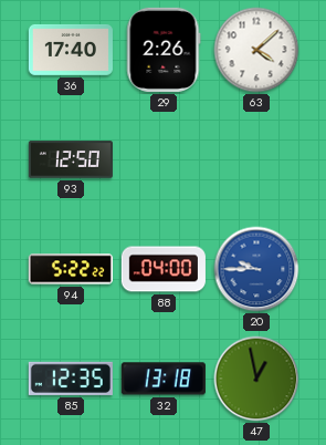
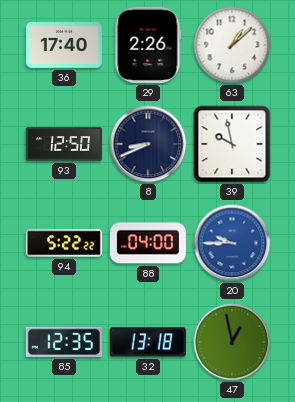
63: 4:08 -> 1:08 (232, 45)
8: none -> 8:41 (148, 144)
39: none -> 9:58 (232, 144)
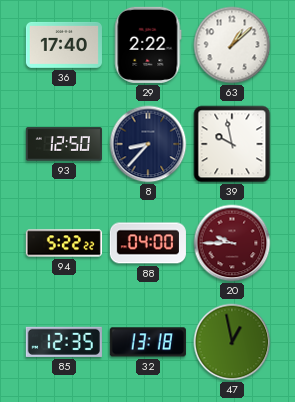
29: 2:26 -> 2:22 (148, 45)
8: 8:41 -> 8:37 (148, 144)
20 dial: blue -> burgundy (232, 243)
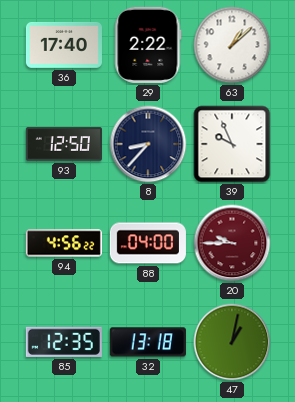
39: 9:58 -> 9:56 (232, 144)
94: 5:22 -> 4:56 (64, 243)
47: 12:58 -> 1:02 (232, 342)
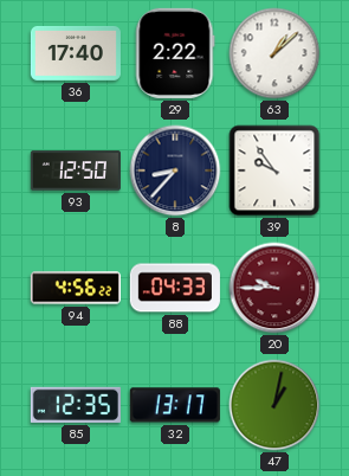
39: 9:56 -> 9:54 (274, 171)
88: 04:00 -> 04:33 (175, 288)
32: 13:18 -> 13:17 (175, 405)
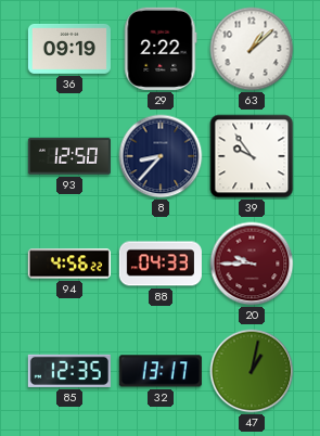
36: 17:40 -> 09:19 (69, 49)
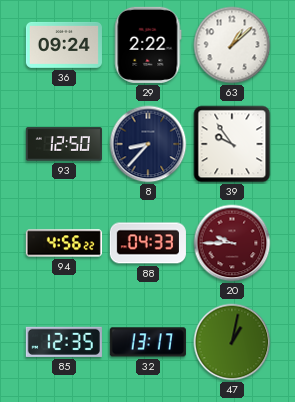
36: 09:19 -> 09:24 (64, 45)
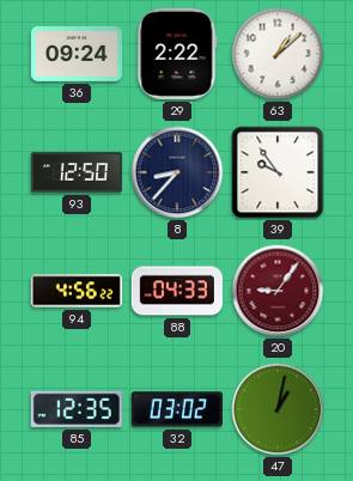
20: 9:45 -> 9:06 (278, 291)
32: 13:17 -> 03:02 (177, 409)
